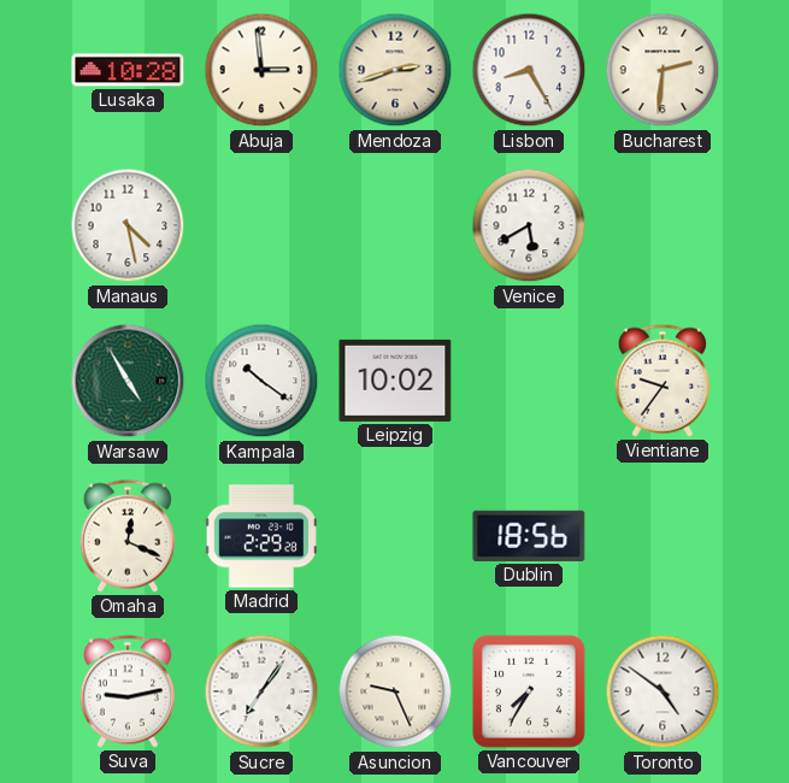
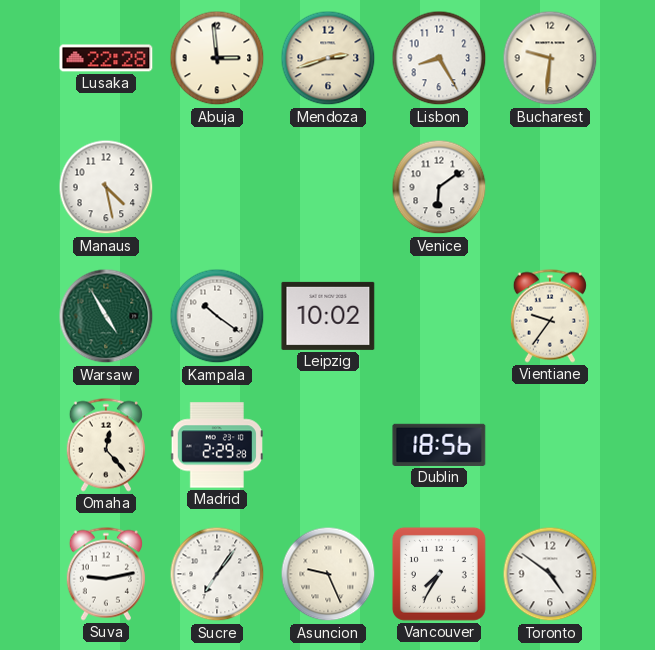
Lusaka: 10:28 -> 22:28 (106, 58)
Bucharest: 2:31 -> 9:31 (550, 58)
Venice: 5:40 -> 6:09 (439, 187)
Omaha: 12:19 -> 12:23 (106, 445)
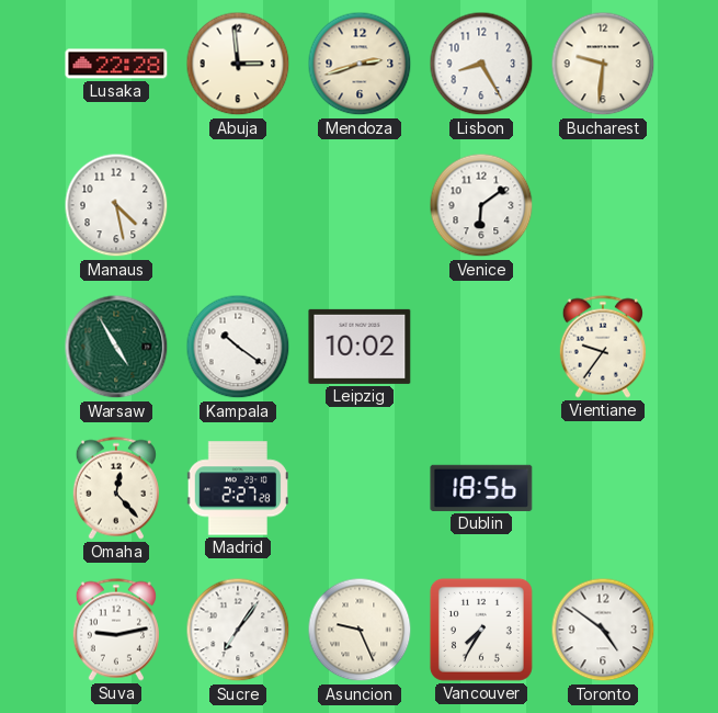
Madrid: 2:29 -> 2:27 (237, 488)
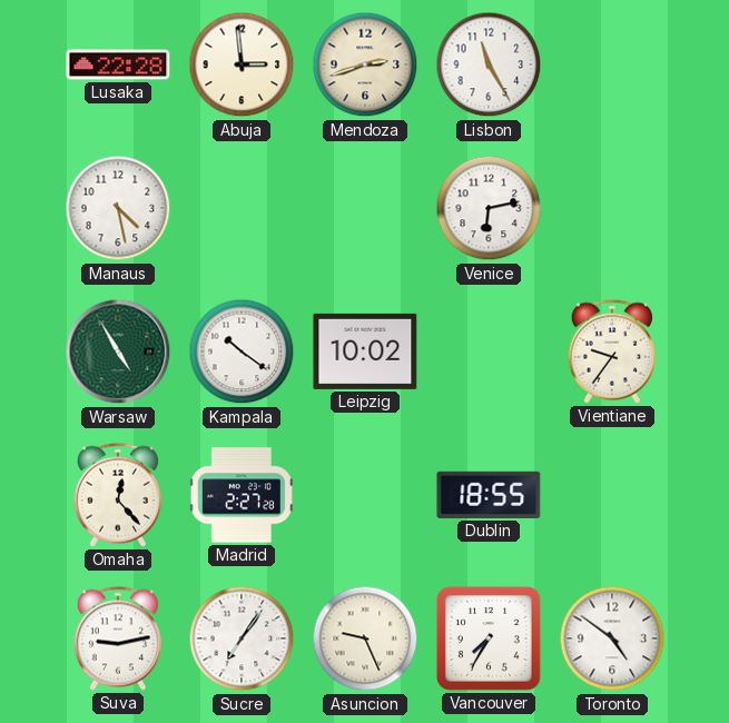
Lisbon: 8:25 -> 11:25 (489, 65)
Bucharest: 9:31 -> none (603, 64)
Venice: 6:09 -> 6:13 (489, 208)
Dublin: 18:56 -> 18:55 (489, 495)
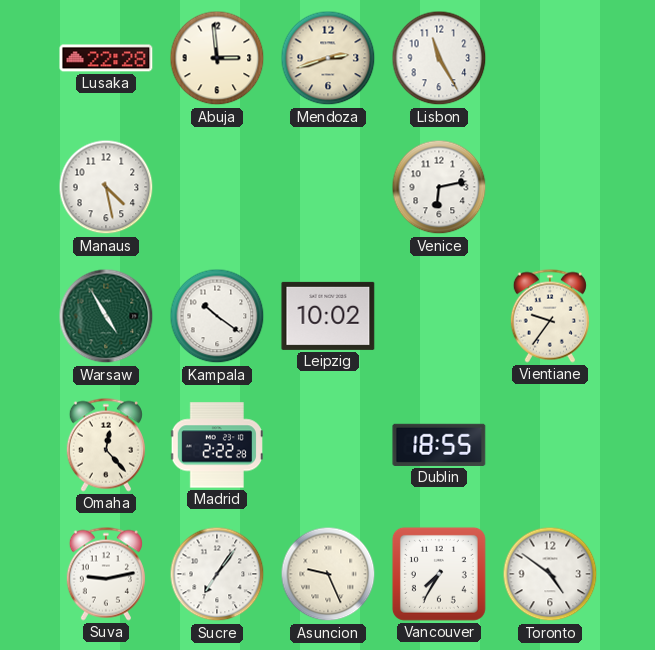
Madrid: 2:27 -> 2:22 (216, 445)
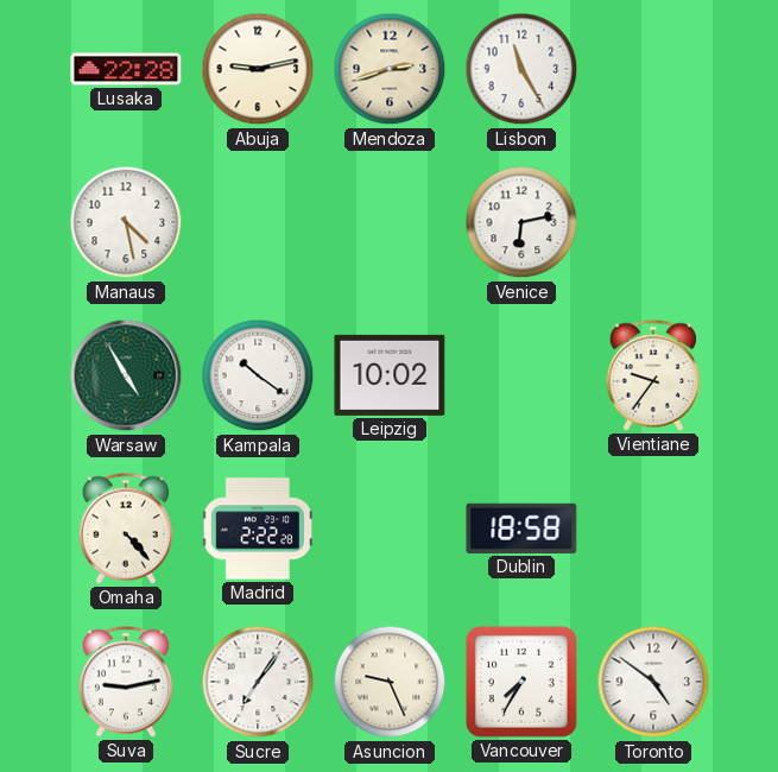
Abuja: 2:59 -> 9:13 (258, 69)
Omaha: 12:23 -> 4:23 (126, 529)
Dublin: 18:55 -> 18:58 (521, 529)
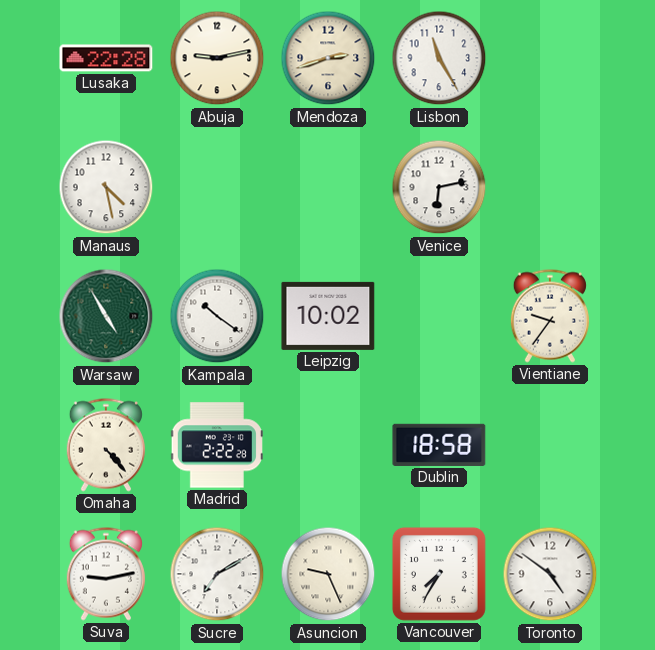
Sucre: 7:06 -> 7:10 (217, 574)
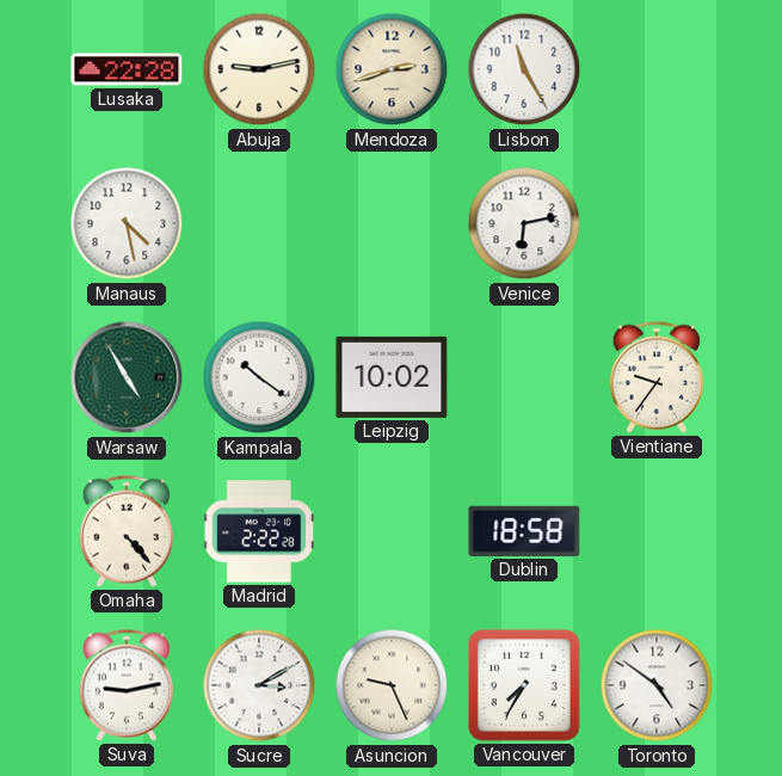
Sucre: 7:10 -> 3:10 (259, 685)
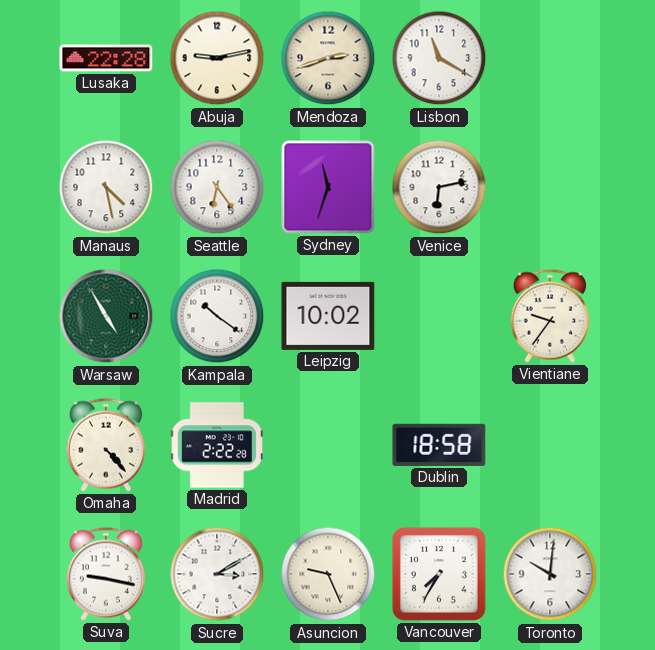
Lisbon: 11:25 -> 11:20 (439, 58)
Seattle: none -> 6:24 (217, 187)
Sydney: none -> 11:33 (328, 187)
Suva: 9:13 -> 9:17 (106, 574)
Toronto: 4:51 -> 10:01 (550, 574)
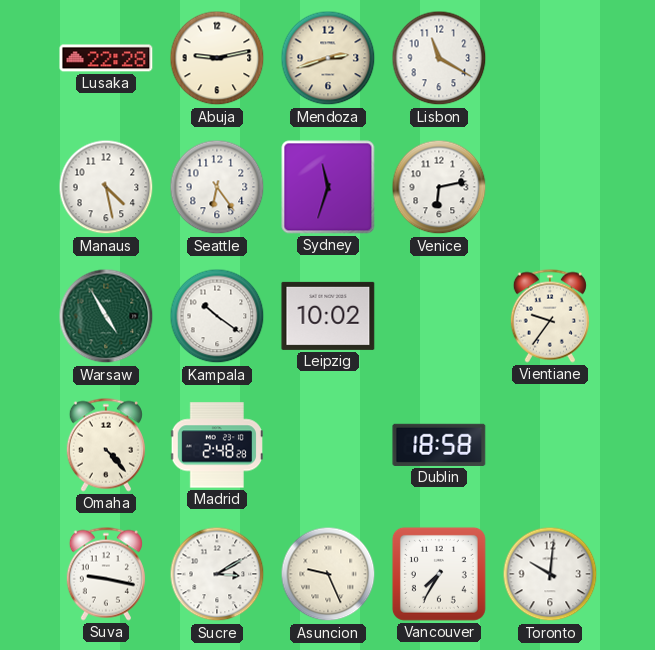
Madrid: 2:22 -> 2:48 (216, 445)
